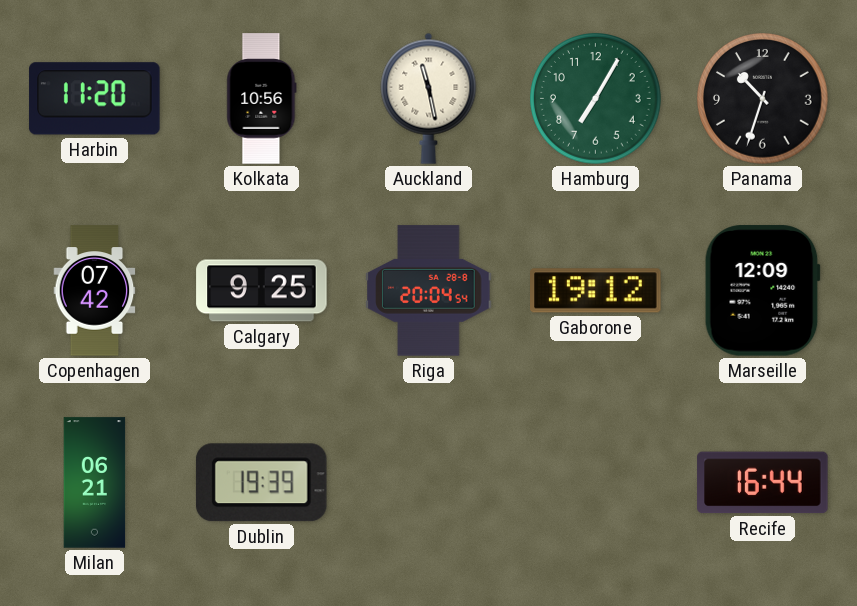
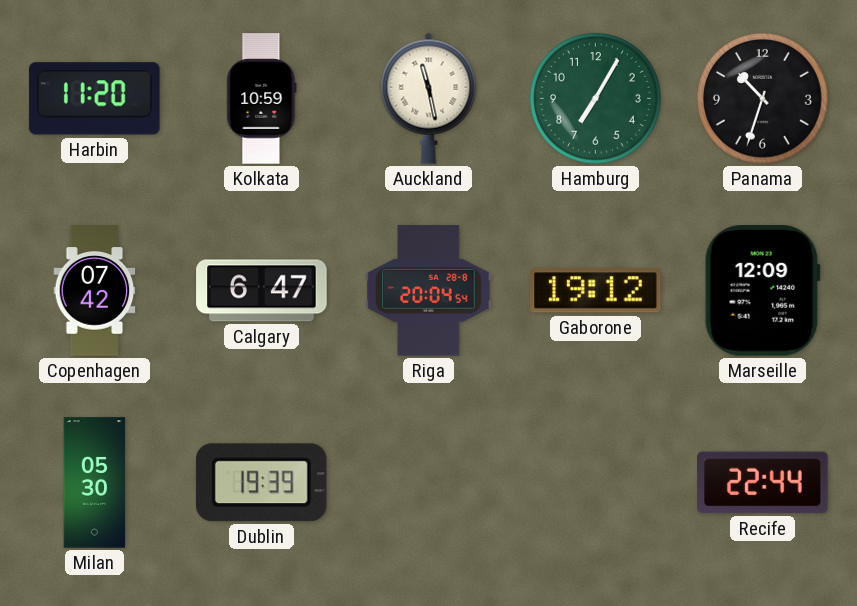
Kolkata: 10:56 -> 10:59 (262, 99)
Calgary: 9:25 -> 6:47 (262, 291)
Milan: 06:21 -> 05:30 (95, 483)
Recife: 16:44 -> 22:44 (763, 483)
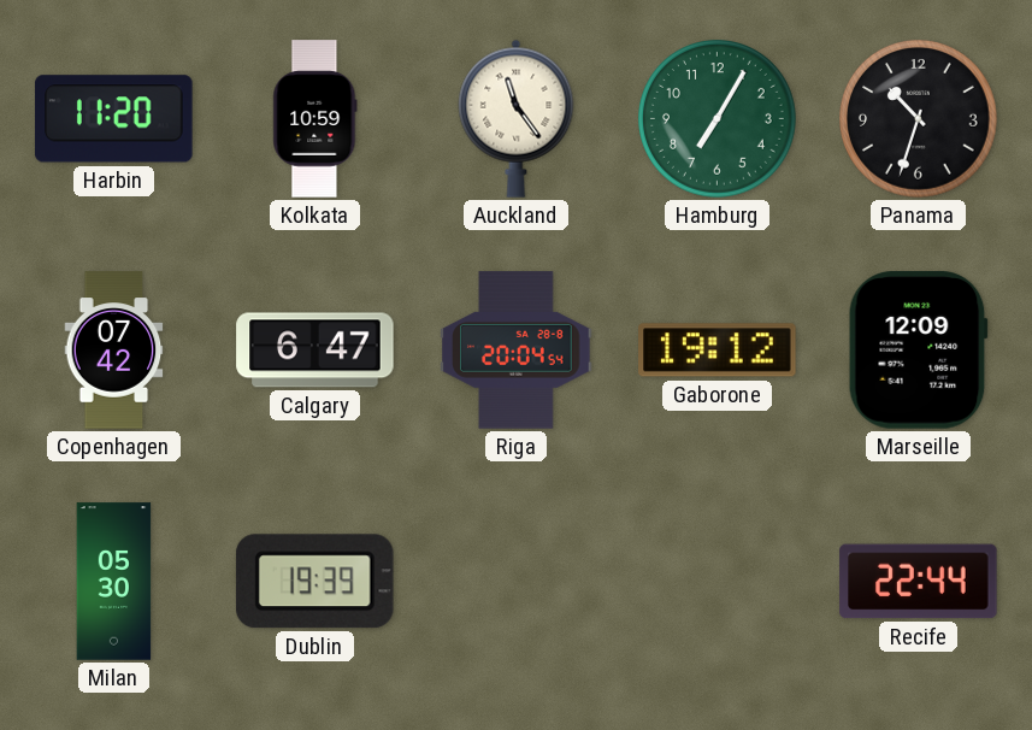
Auckland: 11:28 -> 11:24 (517, 118)
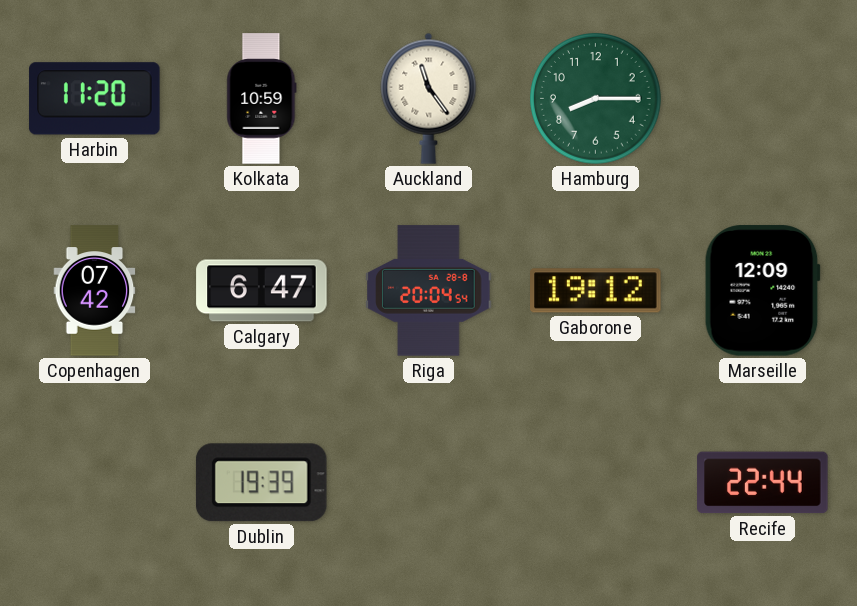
Hamburg: 7:05 -> 8:15 (596, 99)
Panama: 10:33 -> none (919, 119)
Milan: 05:30 -> none (114, 582)
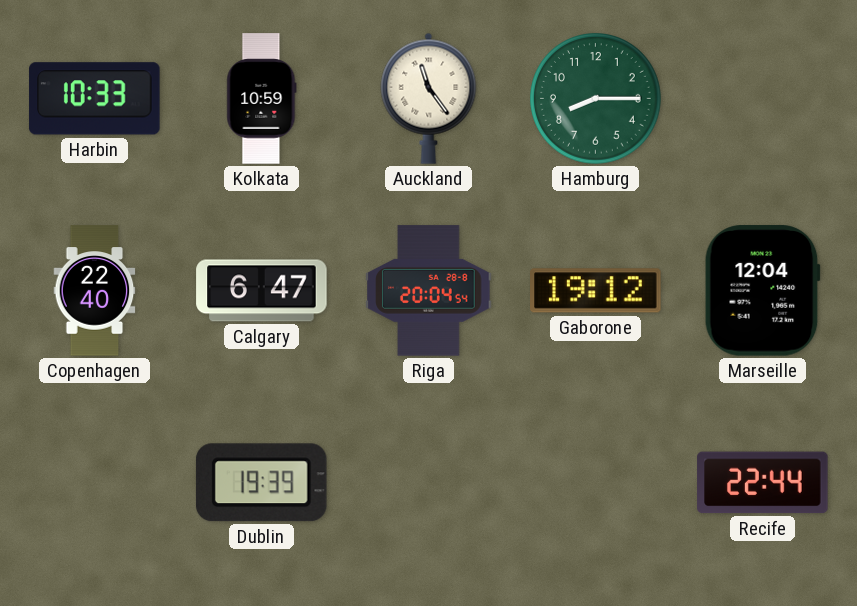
Harbin: 11:20 -> 10:33 (95, 99)
Copenhagen: 07:42 -> 22:40 (95, 291)
Marseille: 12:09 -> 12:04 (762, 291)
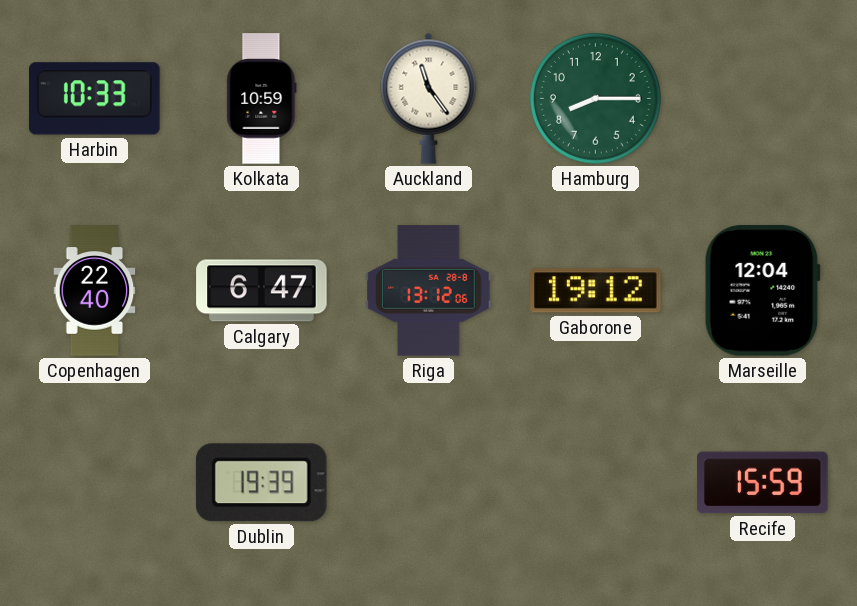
Riga: 20:04 -> 13:12 (429, 291)
Recife: 22:44 -> 15:59 (763, 483)
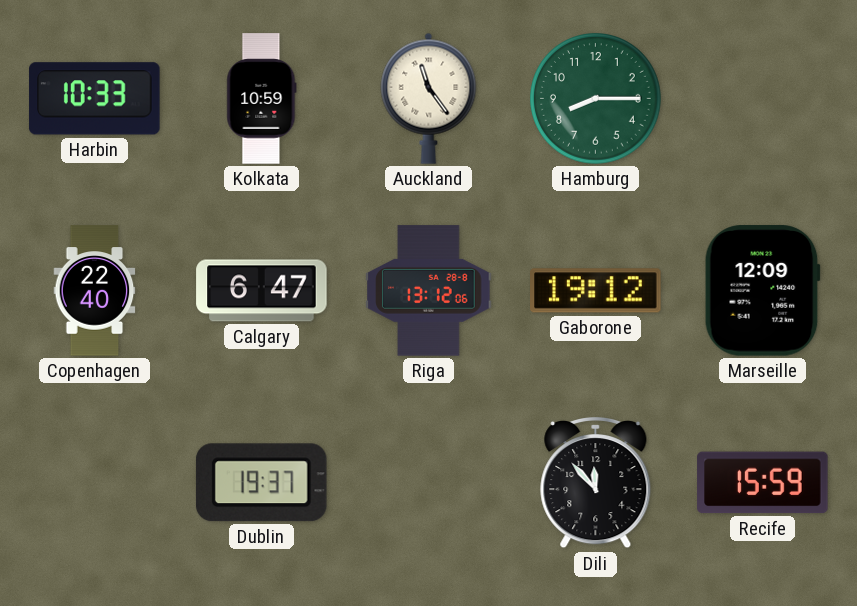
Marseille: 12:04 -> 12:09 (762, 291)
Dublin: 19:39 -> 19:37 (261, 483)
Dili: none -> 11:53 (596, 483)
